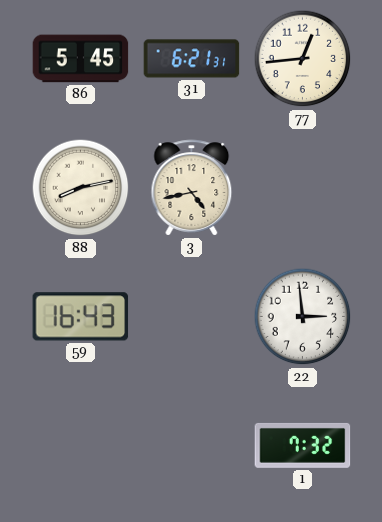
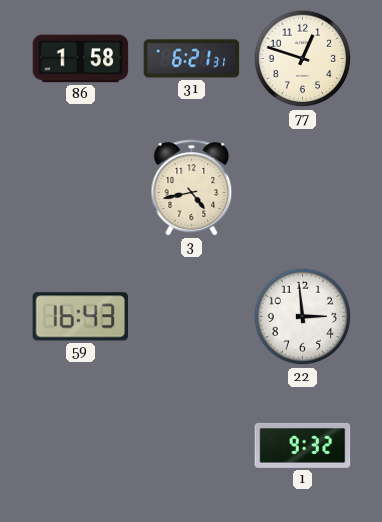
86: 5:45 -> 1:58 (81, 59)
77: 12:44 -> 12:48 (303, 59)
88: 8:13 -> none (81, 188)
1: 7:32 -> 9:32 (303, 445)
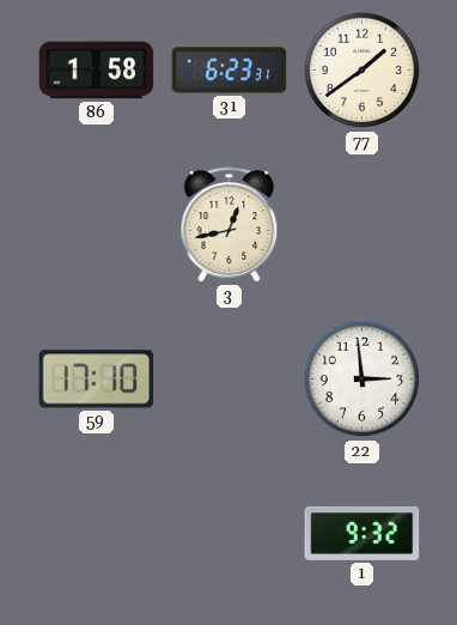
31: 6:21 -> 6:23 (230, 71)
77: 12:48 -> 1:39 (362, 71)
3: 4:43 -> 12:43 (230, 225)
59: 16:43 -> 17:10 (97, 380)
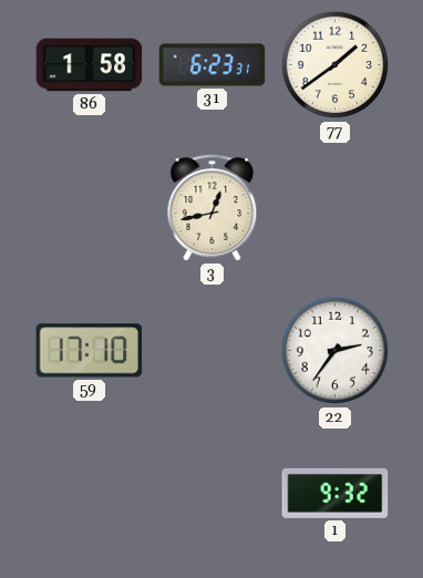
22: 2:59 -> 2:36 (336, 351)
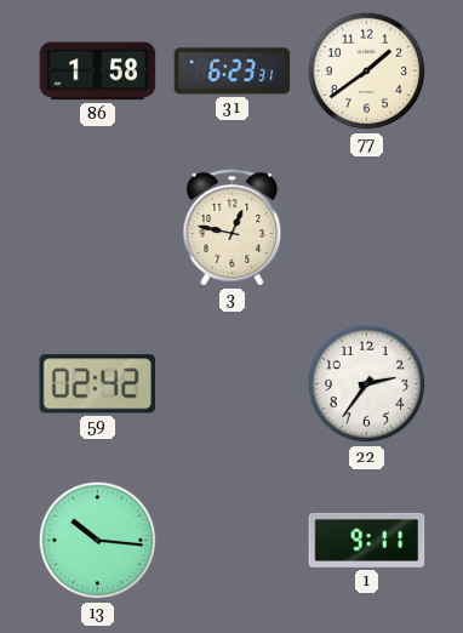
3: 12:43 -> 12:47 (233, 228)
59: 17:10 -> 02:42 (98, 384)
13: none -> 10:16 (98, 541)
1: 9:32 -> 9:11 (367, 540)
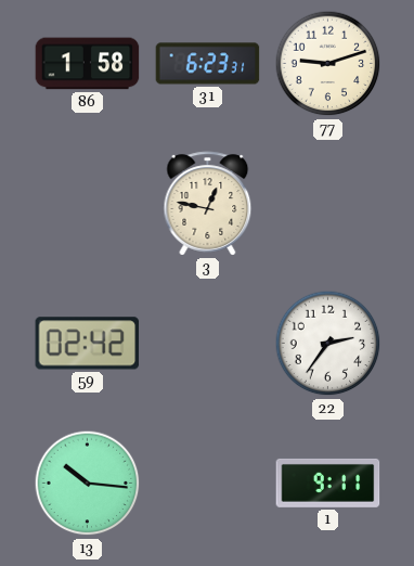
77: 1:39 -> 9:12 (328, 64)
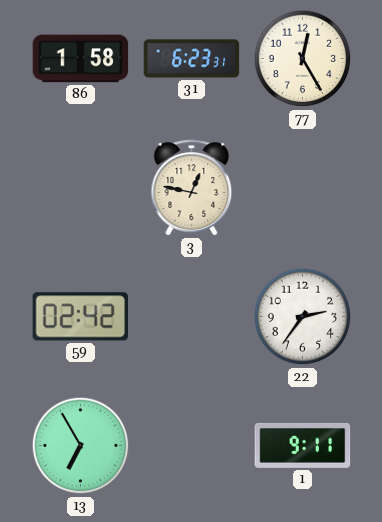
77: 9:12 -> 12:25 (303, 59)
13: 10:16 -> 6:55 (81, 446)
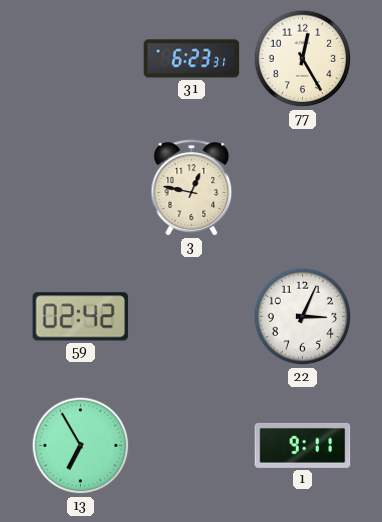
86: 1:58 -> none (81, 59)
22: 2:36 -> 3:04 (303, 317)
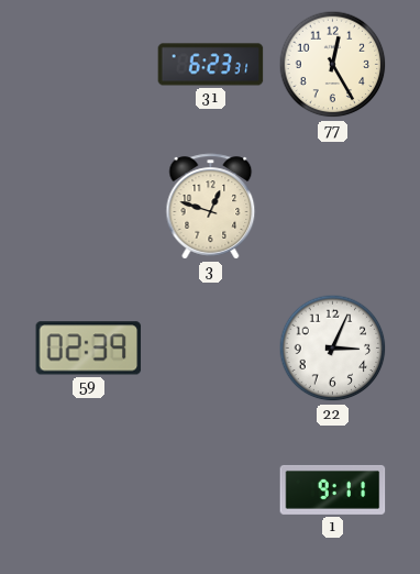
3: 12:47 -> 12:48 (211, 207)
59: 02:42 -> 02:39 (89, 349)
13: 6:55 -> none (81, 446)
